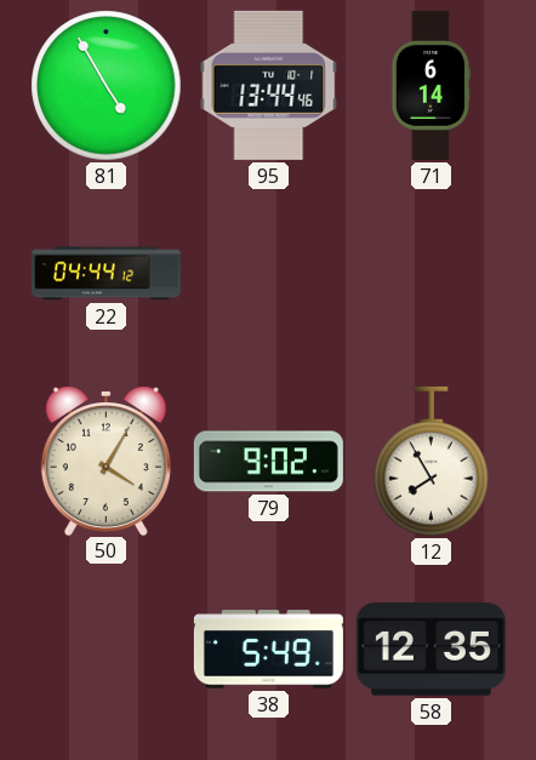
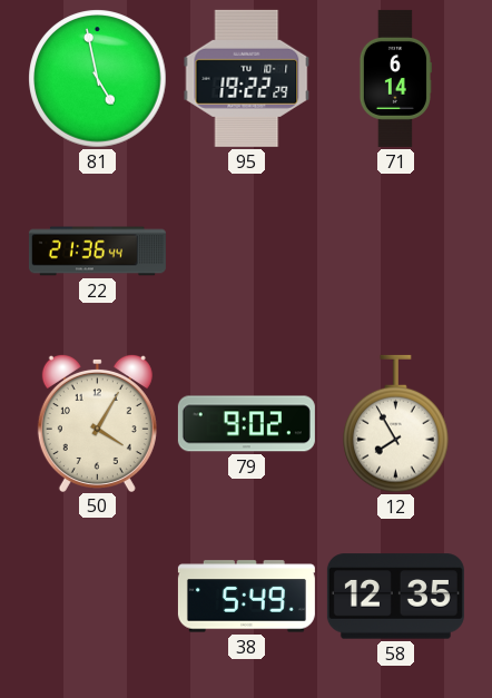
81: 4:55 -> 4:58 (98, 79)
95: 13:44 -> 19:22 (247, 78)
22: 04:44 -> 21:36 (97, 252)
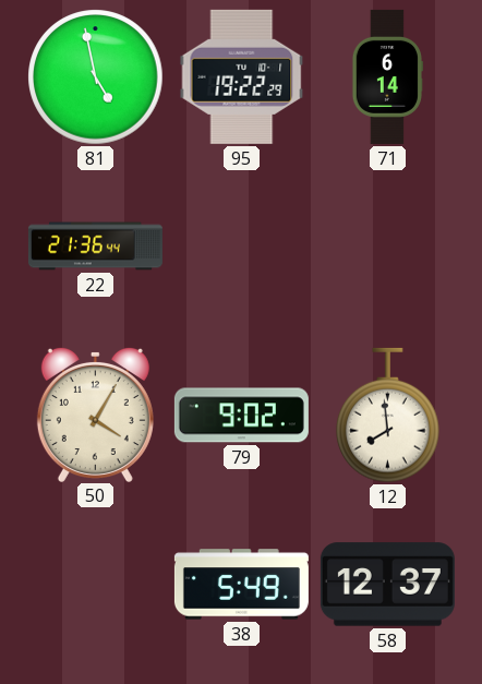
12: 7:55 -> 7:59 (388, 416)
58: 12:35 -> 12:37 (387, 585)
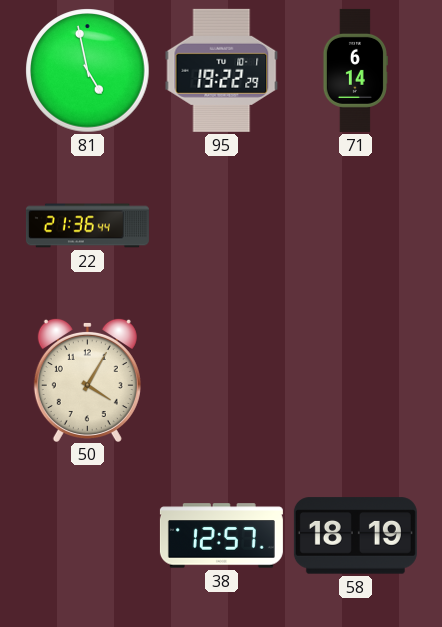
79: 9:02 -> none (241, 416)
12: 7:59 -> none (388, 416)
38: 5:49 -> 12:57 (221, 536)
58: 12:37 -> 18:19 (355, 536)
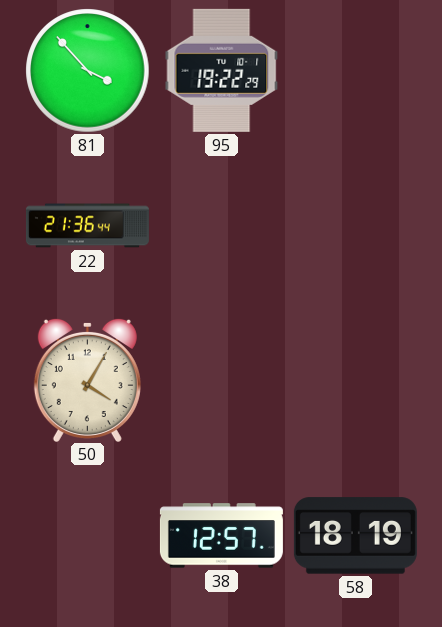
81: 4:58 -> 3:53 (88, 71)
71: 6:14 -> none (355, 70)
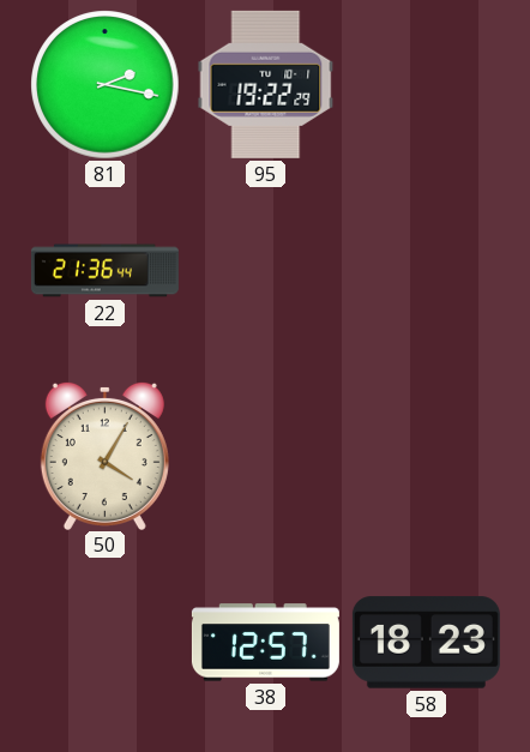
81: 3:53 -> 2:17 (106, 85)
58: 18:19 -> 18:23 (426, 643)
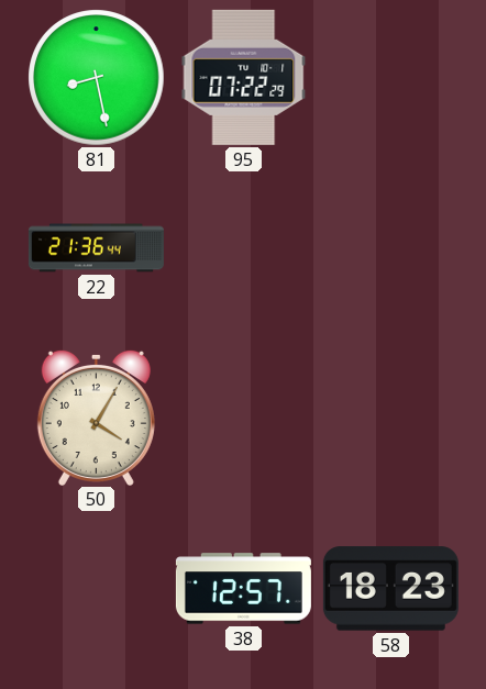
81: 2:17 -> 8:28 (97, 78)
95: 19:22 -> 07:22 (244, 77)
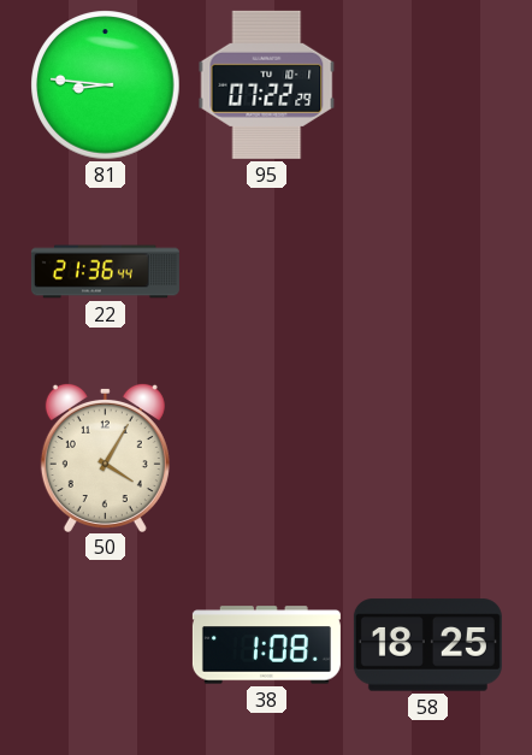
81: 8:28 -> 8:46 (106, 85)
38: 12:57 -> 1:08 (266, 645)
58: 18:23 -> 18:25 (427, 645)
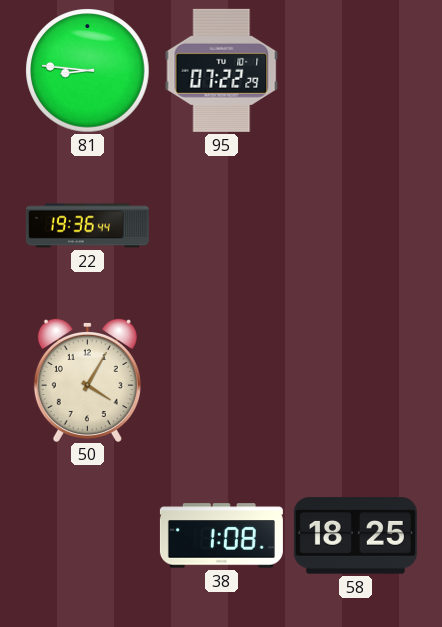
22: 21:36 -> 19:36 (87, 226)
